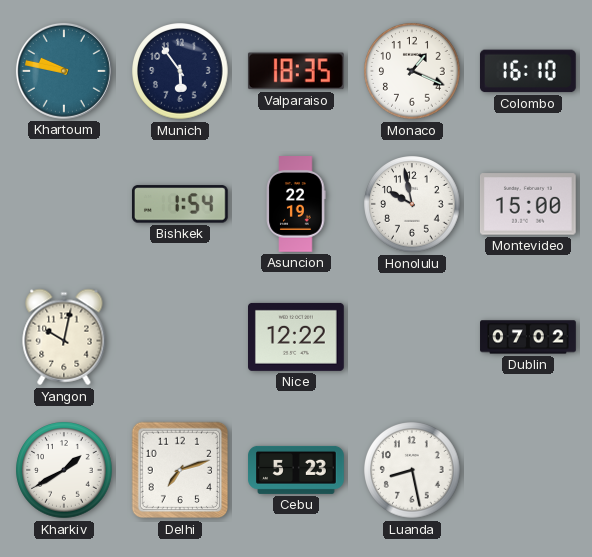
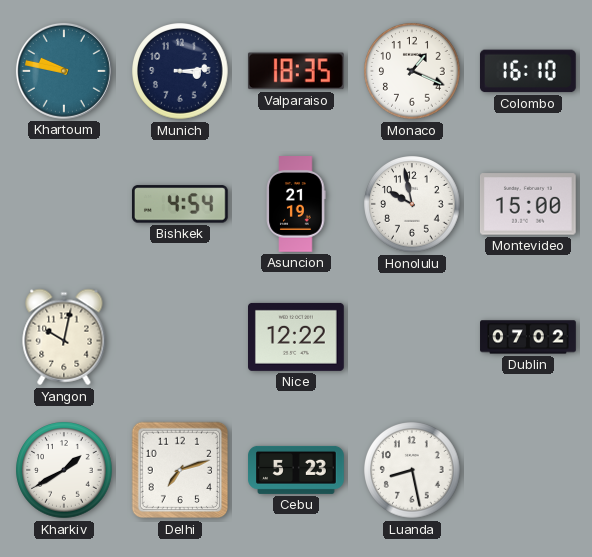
Munich: 5:54 -> 3:14 (180, 71)
Bishkek: 1:54 -> 4:54 (180, 204)
Asuncion: 22:19 -> 21:19 (296, 205)
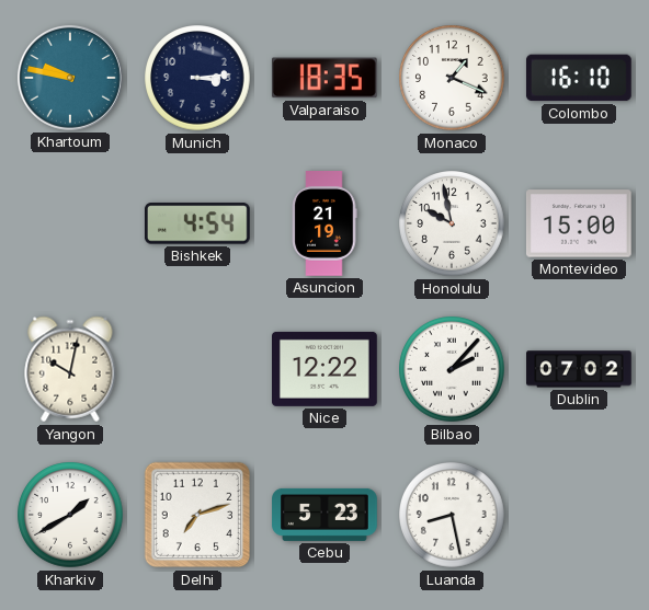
Bilbao: none -> 2:07 (452, 369)
